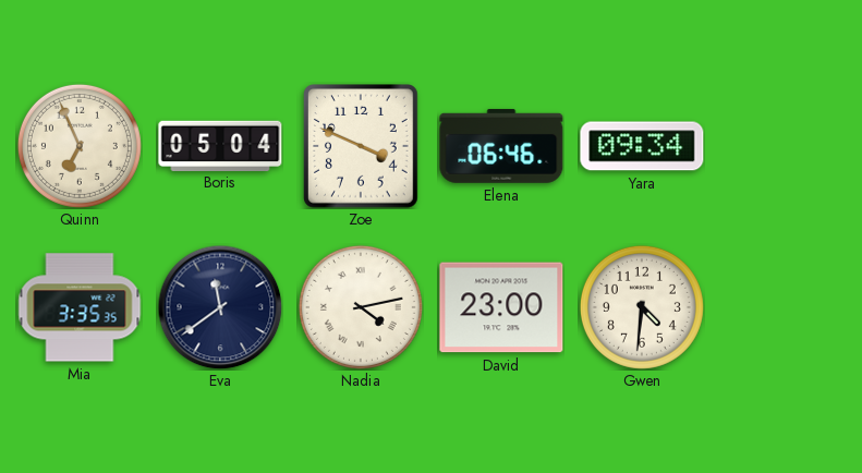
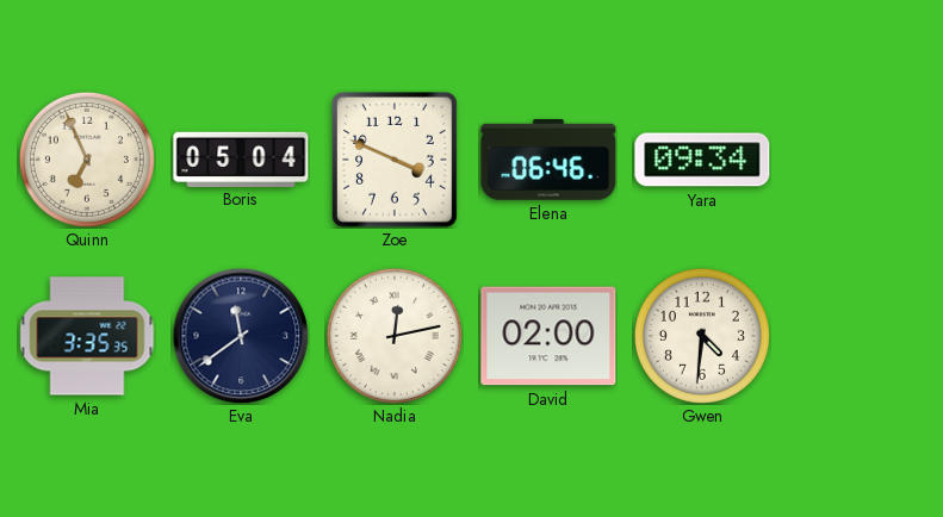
Nadia: 4:13 -> 12:13 (395, 336)
David: 23:00 -> 02:00 (548, 336)
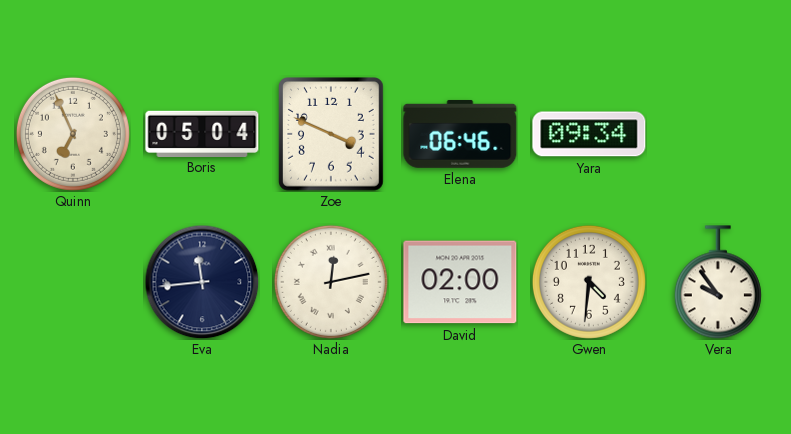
Mia: 3:35 -> none (87, 336)
Eva: 11:39 -> 11:44 (202, 282)
Vera: none -> 9:54 (718, 282)
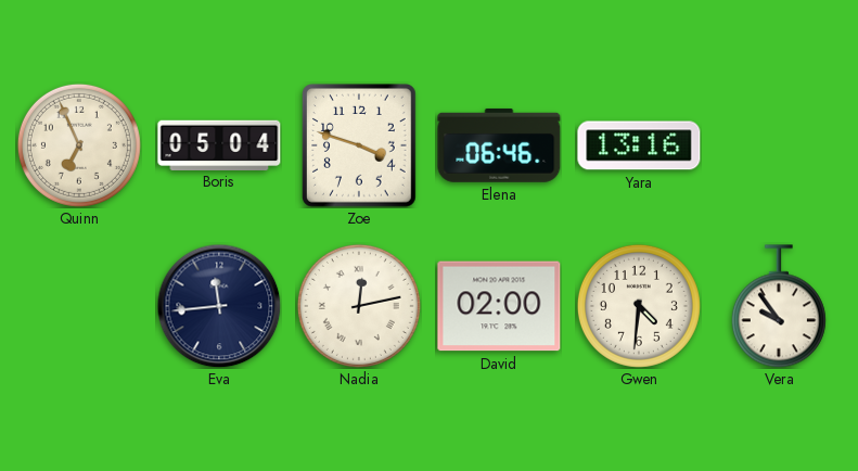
Zoe: 3:49 -> 3:48 (360, 147)
Yara: 09:34 -> 13:16 (639, 145)
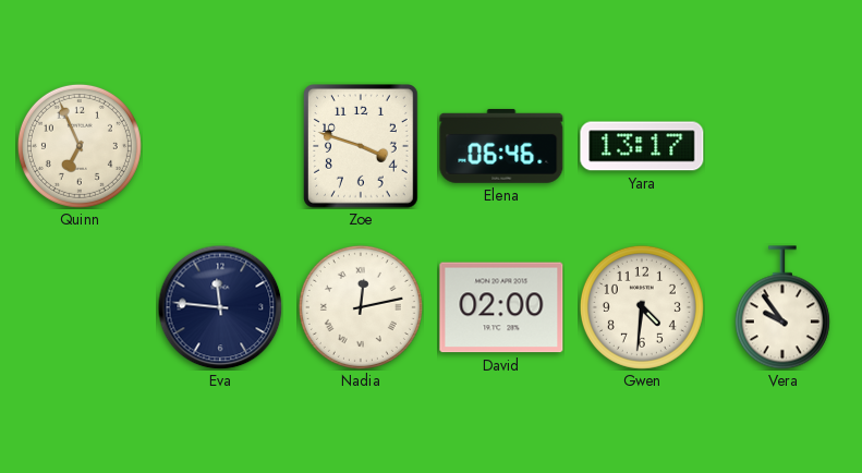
Boris: 05:04 -> none (219, 144)
Yara: 13:16 -> 13:17 (642, 146)
Eva: 11:44 -> 11:46 (220, 307)
